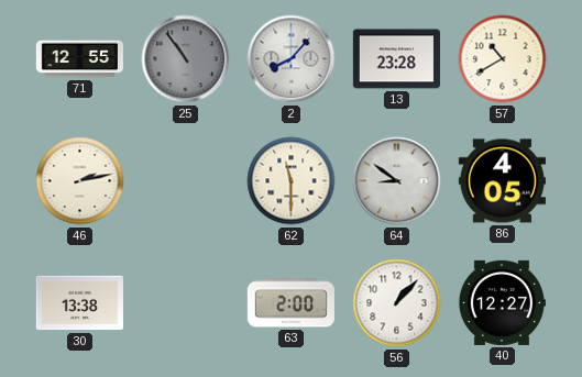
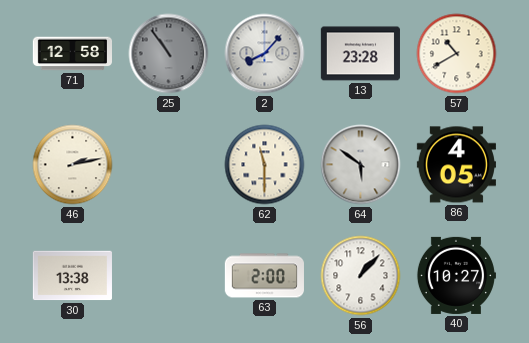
71: 12:55 -> 12:58 (72, 54)
64: 8:51 -> 5:51 (361, 165)
40: 12:27 -> 10:27 (456, 275)
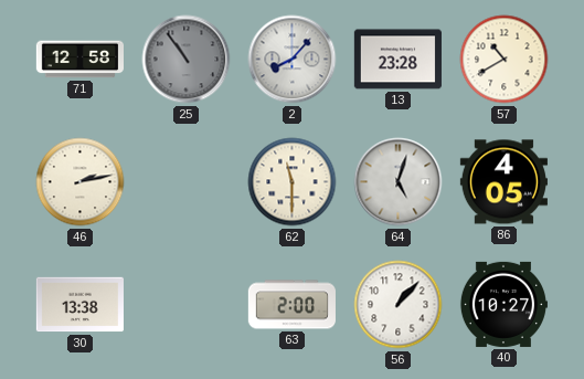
64: 5:51 -> 5:03 (399, 182)
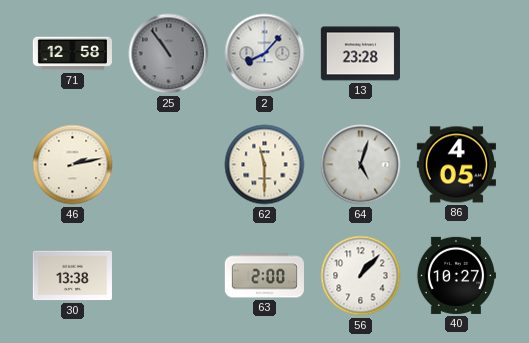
57: 10:40 -> none (505, 60)
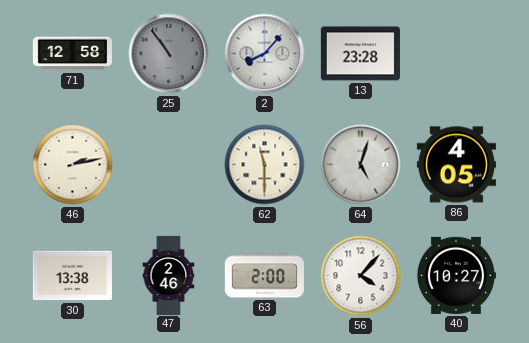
47: none -> 2:46 (169, 275)
56: 1:07 -> 4:07 (361, 276)
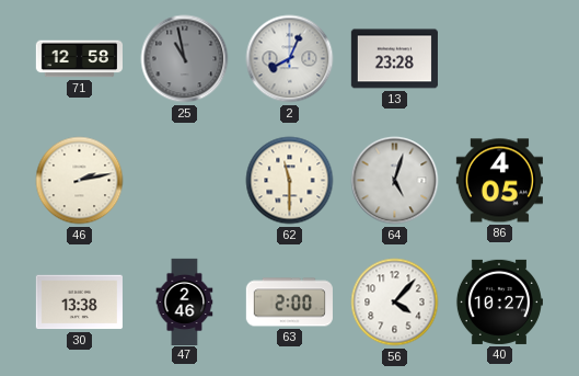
25: 10:54 -> 10:58 (185, 59)
2: 8:07 -> 8:04 (290, 59)
